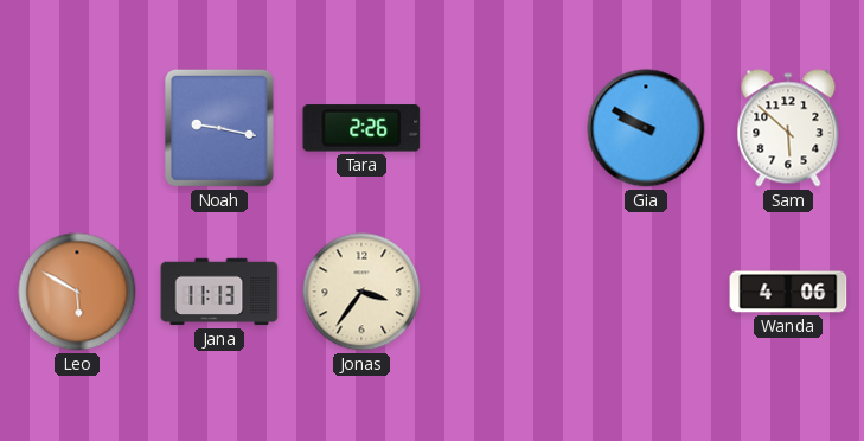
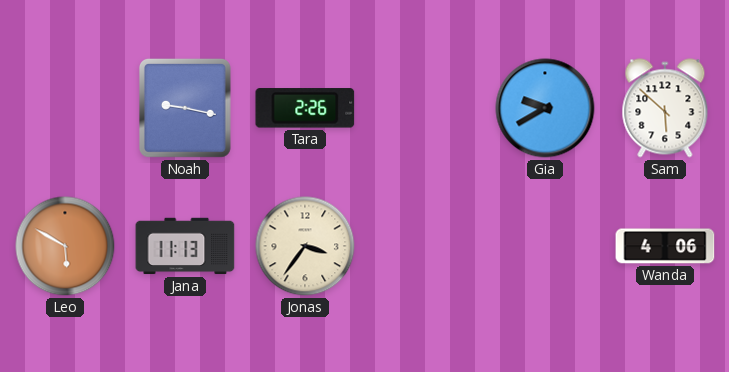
Gia: 9:50 -> 9:40 (545, 108)
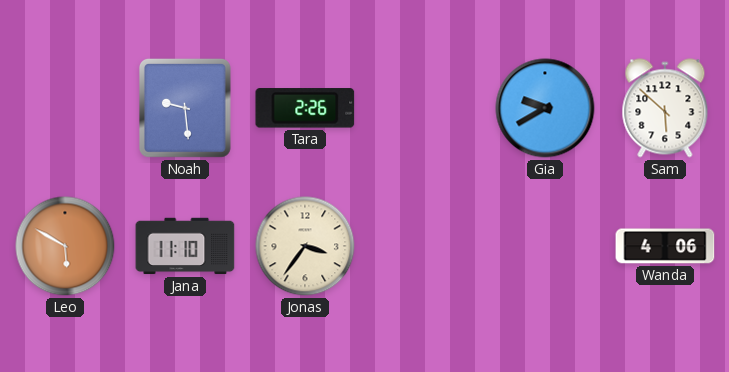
Noah: 9:17 -> 9:29 (185, 108)
Jana: 11:13 -> 11:10 (185, 246)
